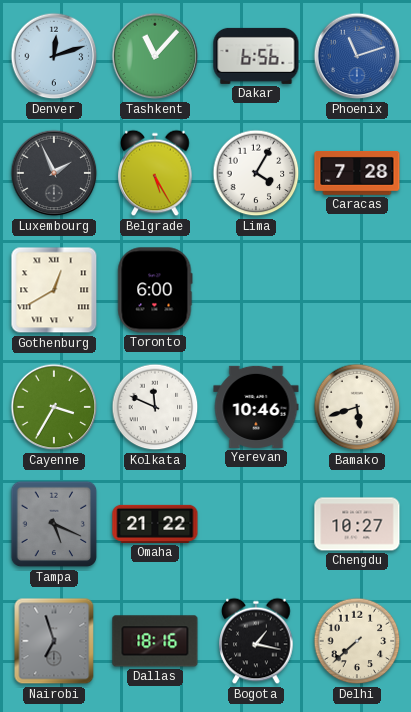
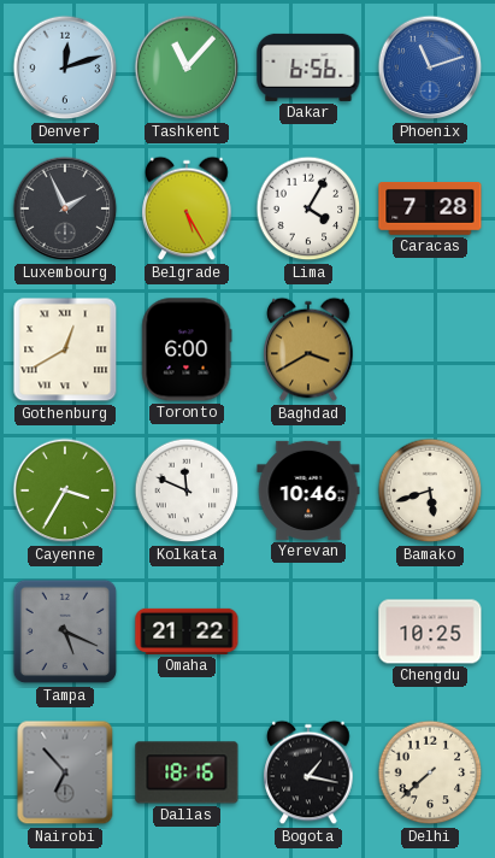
Baghdad: none -> 3:40 (308, 349)
Chengdu: 10:27 -> 10:25 (430, 631)
Nairobi: 6:57 -> 6:53 (65, 772)
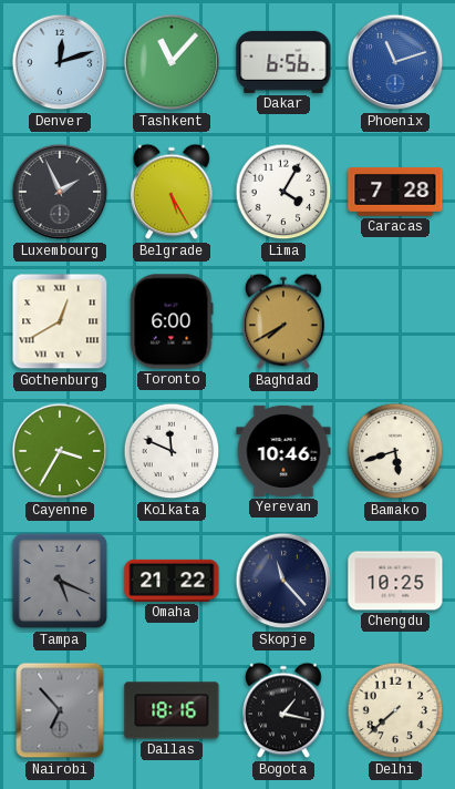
Baghdad: 3:40 -> 7:40 (283, 321)
Skopje: none -> 11:23 (283, 581)
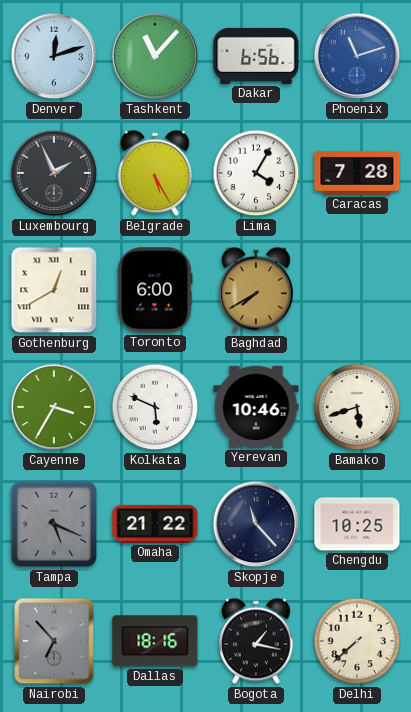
Kolkata: 11:49 -> 5:49 (155, 407)
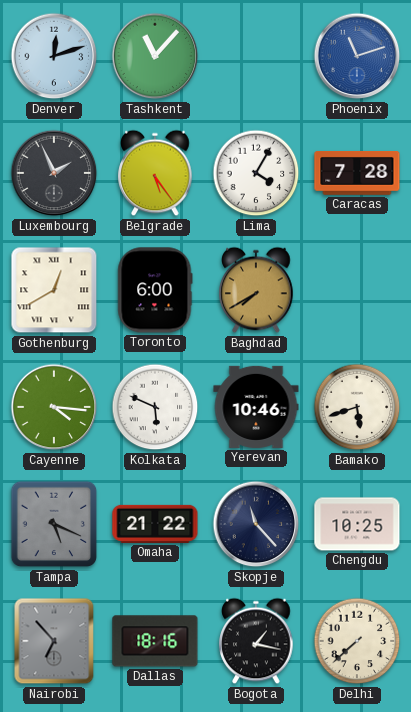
Dakar: 6:56 -> none (256, 56)
Belgrade: 5:25 -> 5:24 (155, 173)
Cayenne: 3:35 -> 4:16 (54, 407)
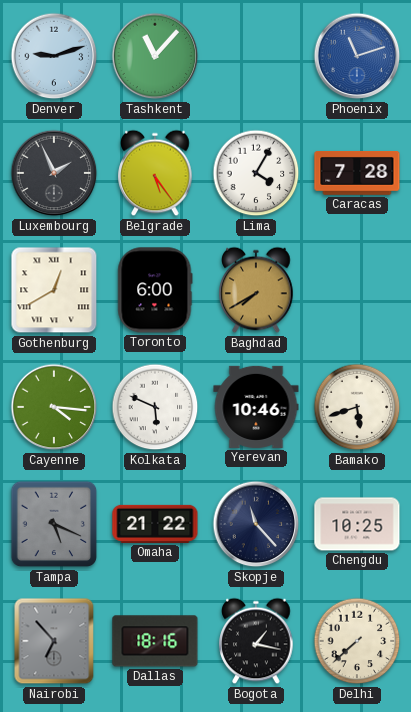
Denver: 12:12 -> 9:12 (54, 56)
